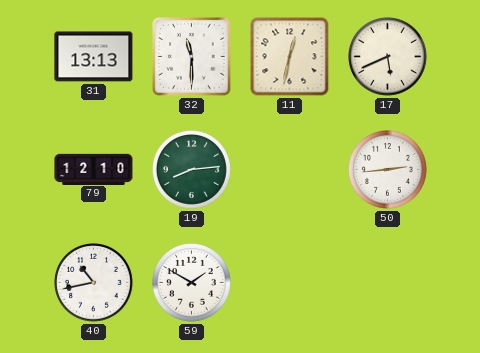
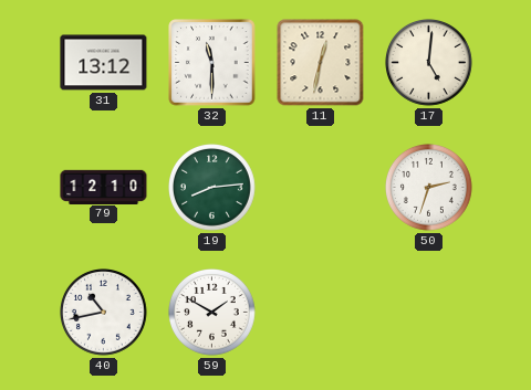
31: 13:13 -> 13:12 (104, 63)
17: 5:41 -> 5:01 (429, 63)
50: 2:44 -> 2:33 (429, 188)
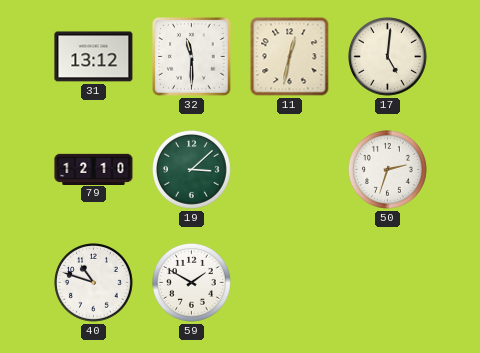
19: 8:14 -> 3:08 (192, 170)
40: 10:43 -> 10:48 (94, 283)
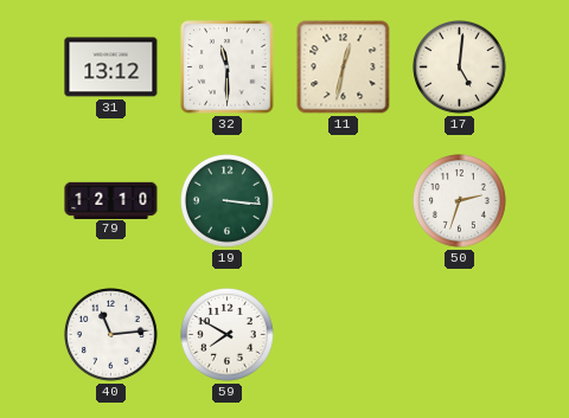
19: 3:08 -> 3:16 (228, 201)
40: 10:48 -> 11:14 (111, 335)
59: 1:50 -> 7:50 (228, 335)
